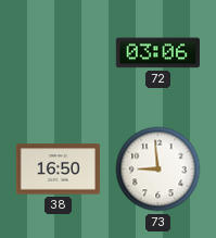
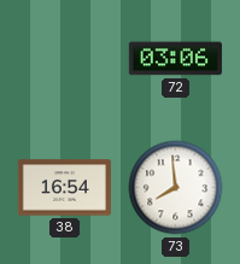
38: 16:50 -> 16:54 (64, 188)
73: 8:59 -> 7:59 (176, 188)
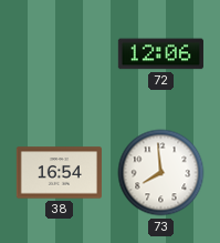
72: 03:06 -> 12:06 (160, 54)
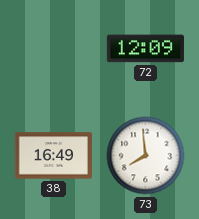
72: 12:06 -> 12:09 (145, 49)
38: 16:54 -> 16:49 (53, 156)
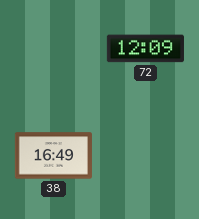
73: 7:59 -> none (146, 156)
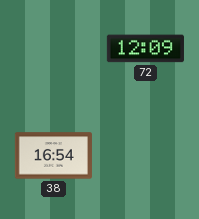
38: 16:49 -> 16:54 (53, 156)
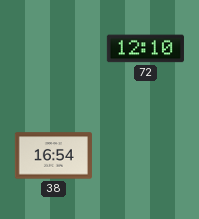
72: 12:09 -> 12:10 (145, 49)
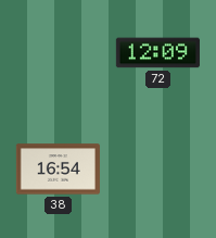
72: 12:10 -> 12:09 (157, 53)
